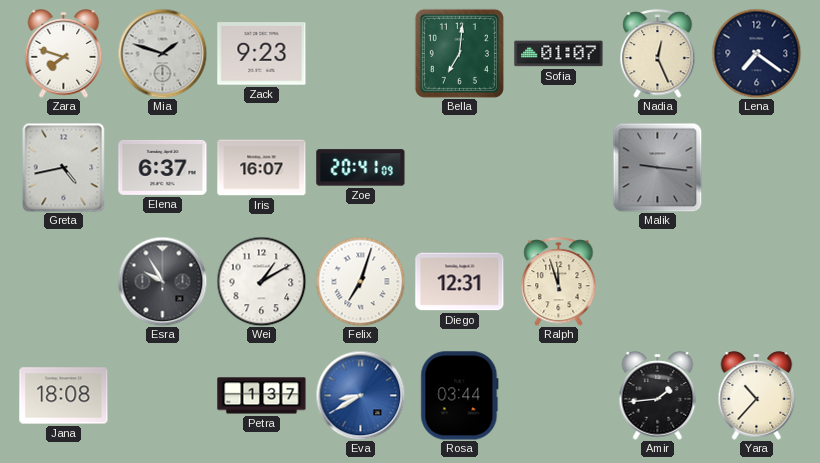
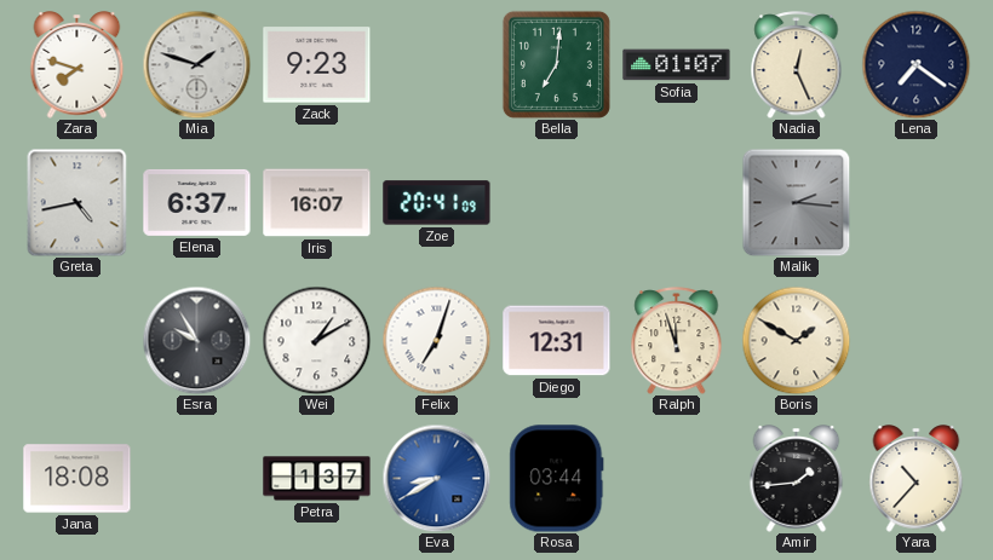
Malik: 9:16 -> 2:16 (796, 202)
Boris: none -> 1:50 (796, 340)
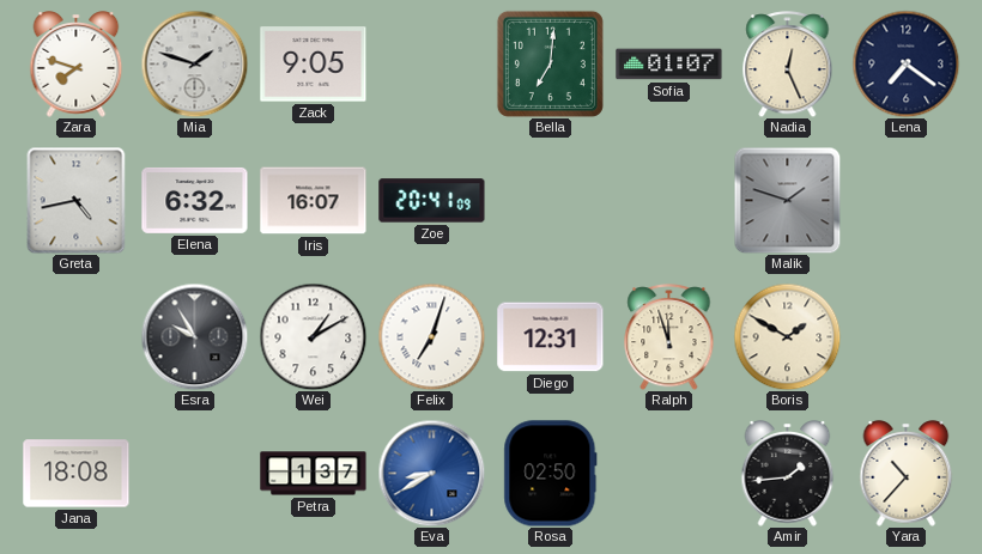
Zack: 9:23 -> 9:05 (314, 65)
Elena: 6:37 -> 6:32 (195, 200)
Malik: 2:16 -> 1:48 (787, 200)
Rosa: 03:44 -> 02:50 (551, 474)
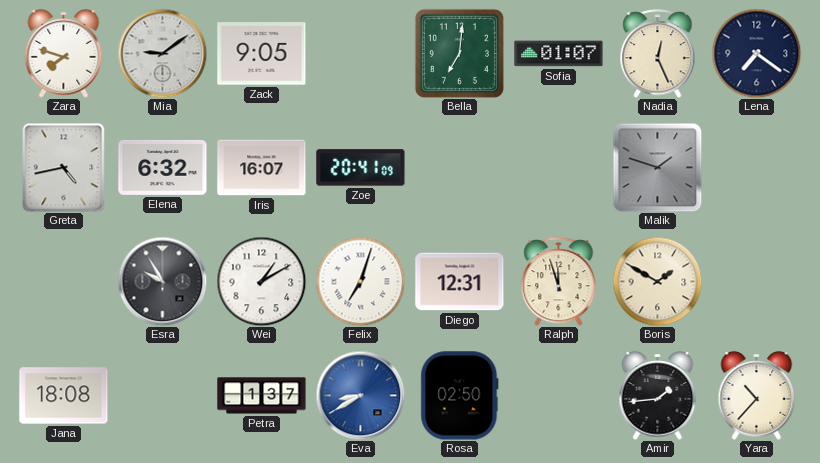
Mia: 1:48 -> 9:09 (162, 53)
